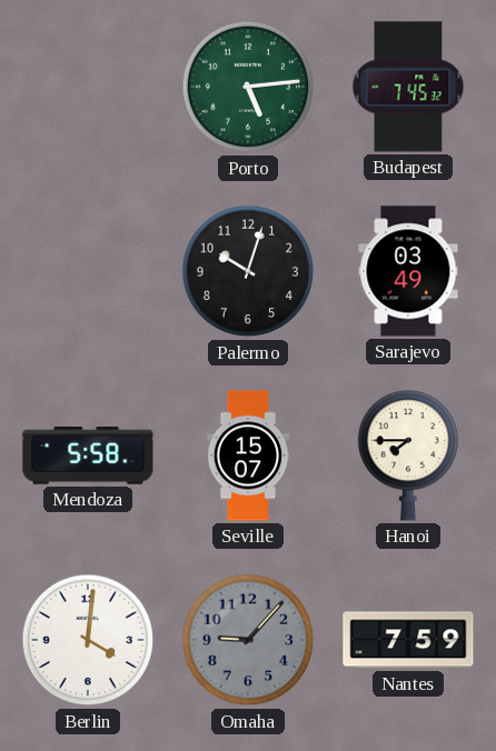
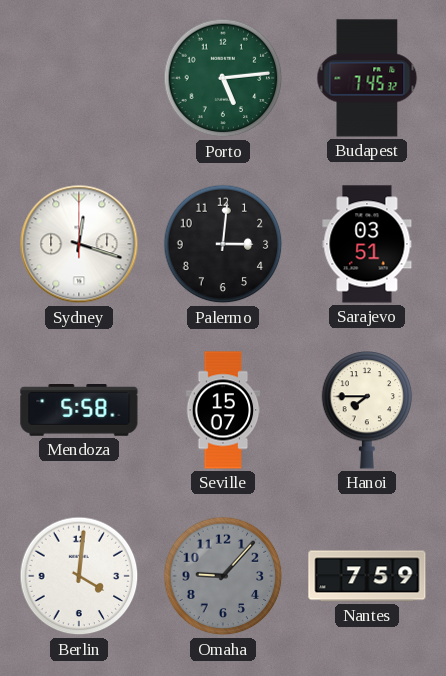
Sydney: none -> 12:18 (79, 244)
Palermo: 10:03 -> 3:01 (223, 244)
Sarajevo: 03:49 -> 03:51 (367, 244)
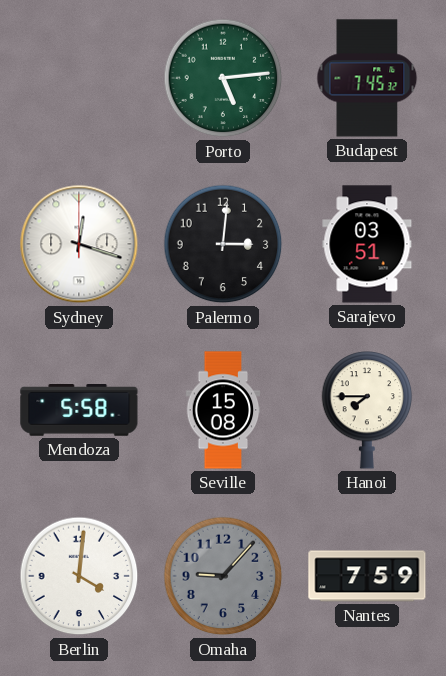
Seville: 15:07 -> 15:08 (223, 410)
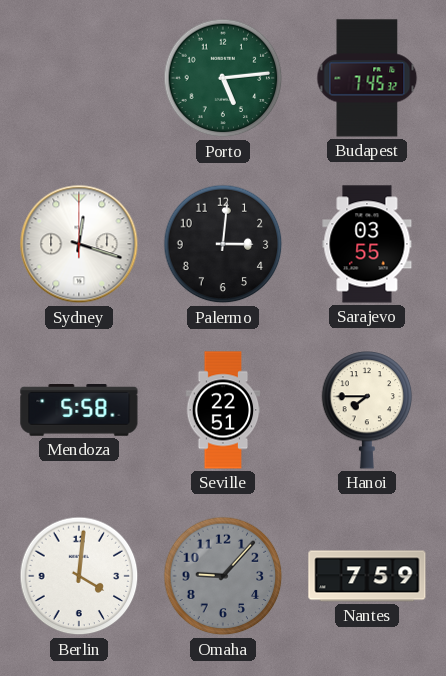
Sarajevo: 03:51 -> 03:55 (367, 244)
Seville: 15:08 -> 22:51 (223, 410)
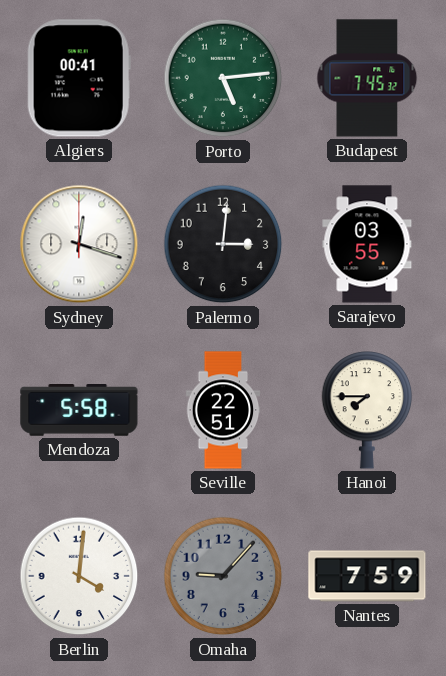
Algiers: none -> 00:41 (79, 78)
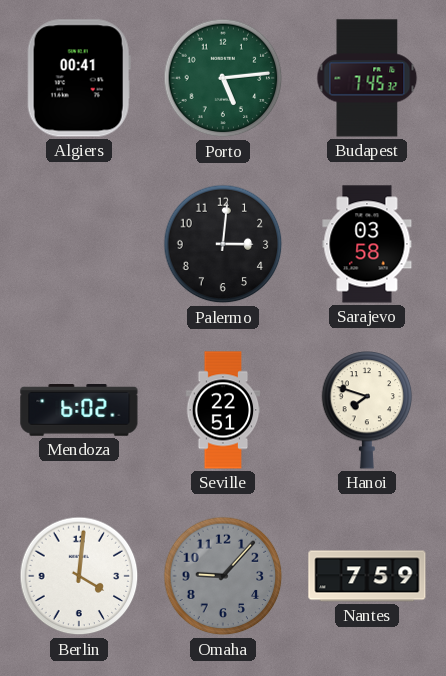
Sydney: 12:18 -> none (79, 244)
Sarajevo: 03:55 -> 03:58 (367, 244)
Mendoza: 5:58 -> 6:02 (79, 411)
Hanoi: 7:45 -> 7:48 (367, 410)
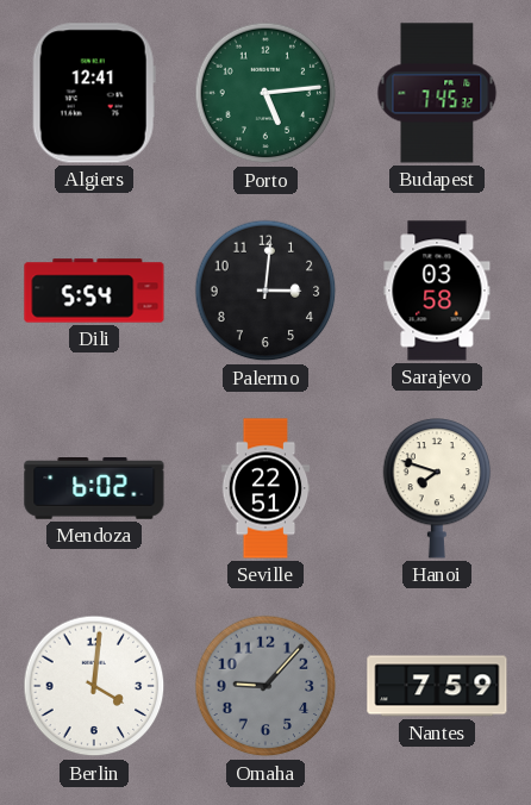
Algiers: 00:41 -> 12:41 (94, 93)
Dili: none -> 5:54 (94, 291)
